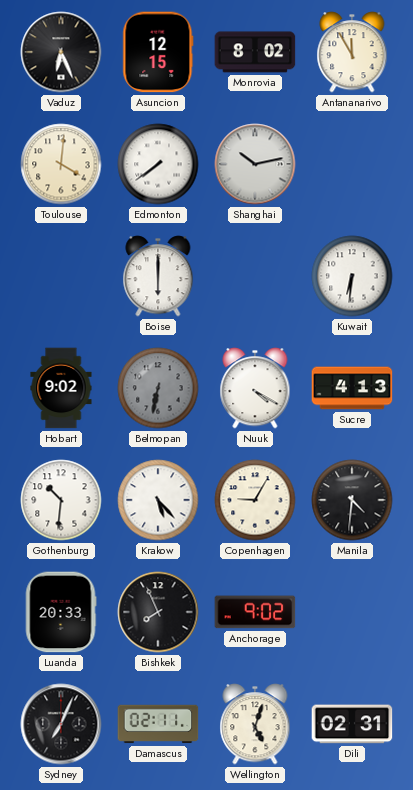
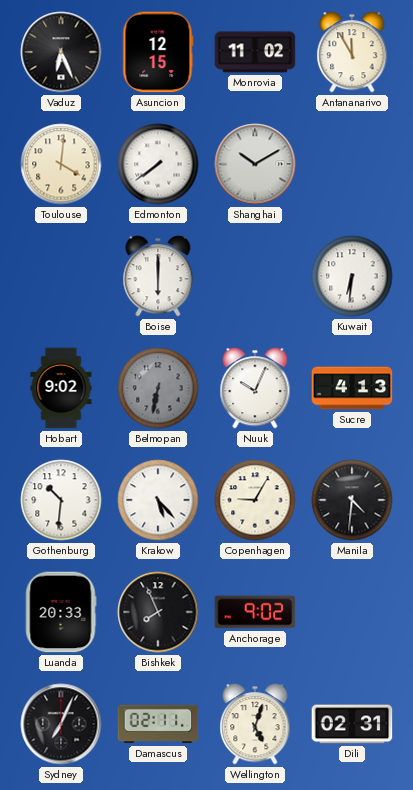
Monrovia: 8:02 -> 11:02 (255, 52)
Shanghai: 10:13 -> 10:10 (255, 164)
Nuuk: 4:20 -> 10:04 (255, 388)
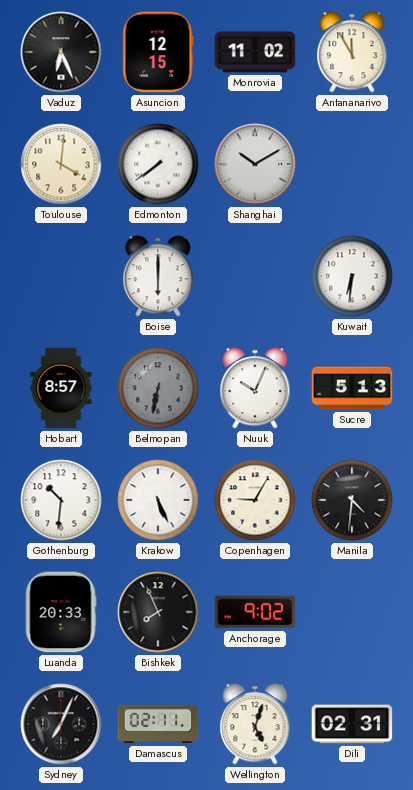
Hobart: 9:02 -> 8:57 (61, 388)
Sucre: 4:13 -> 5:13 (352, 388)
Krakow: 5:23 -> 5:26 (158, 500)
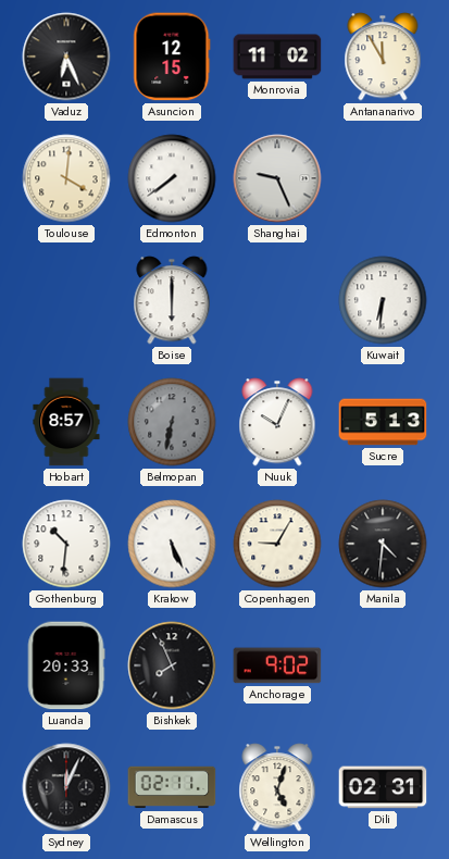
Shanghai: 10:10 -> 9:26 (277, 178)
Sydney: 7:04 -> 12:04 (66, 787)
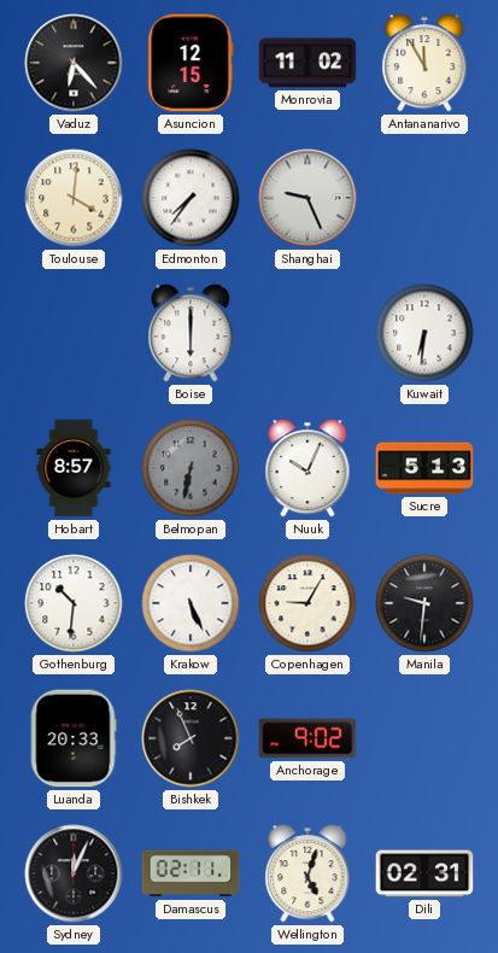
Vaduz: 6:26 -> 6:23 (74, 63)
Edmonton: 7:39 -> 7:36 (191, 198)
Manila: 4:31 -> 9:31 (424, 603)
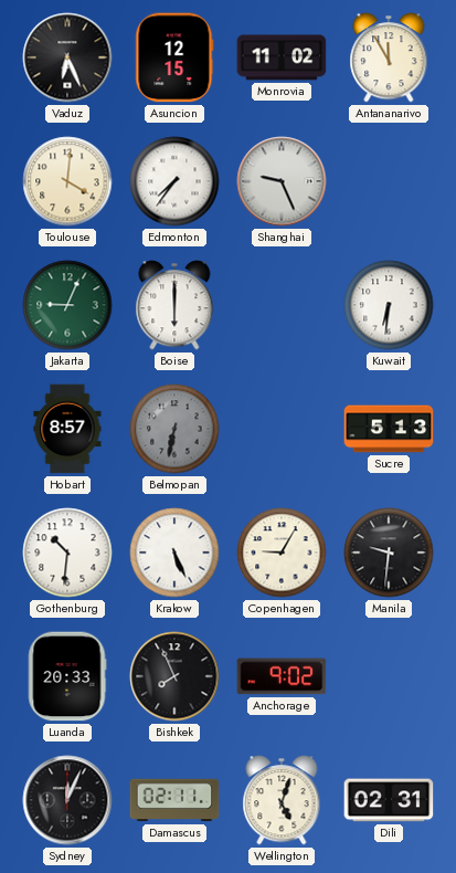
Vaduz: 6:23 -> 6:26 (67, 57)
Jakarta: none -> 9:04 (67, 305)
Nuuk: 10:04 -> none (307, 468)
